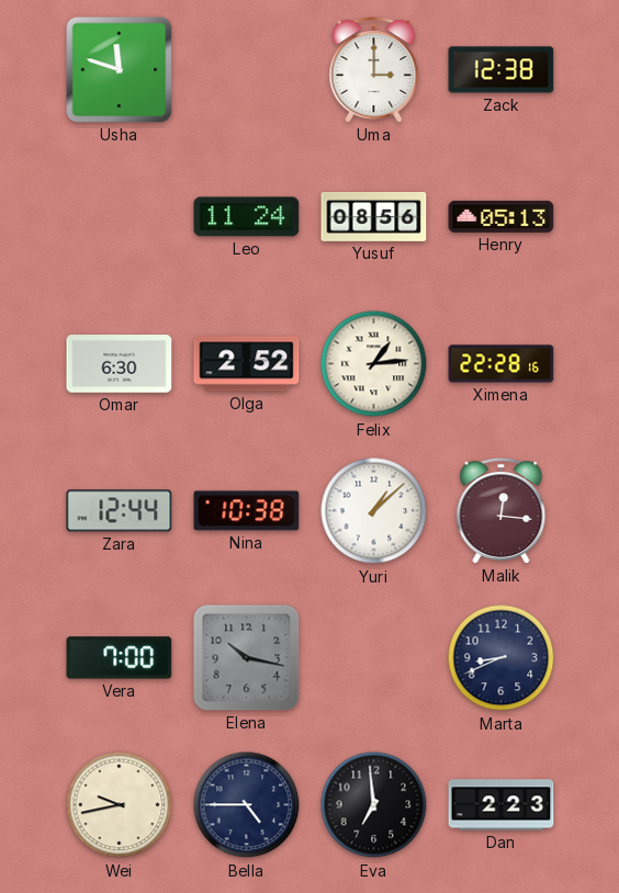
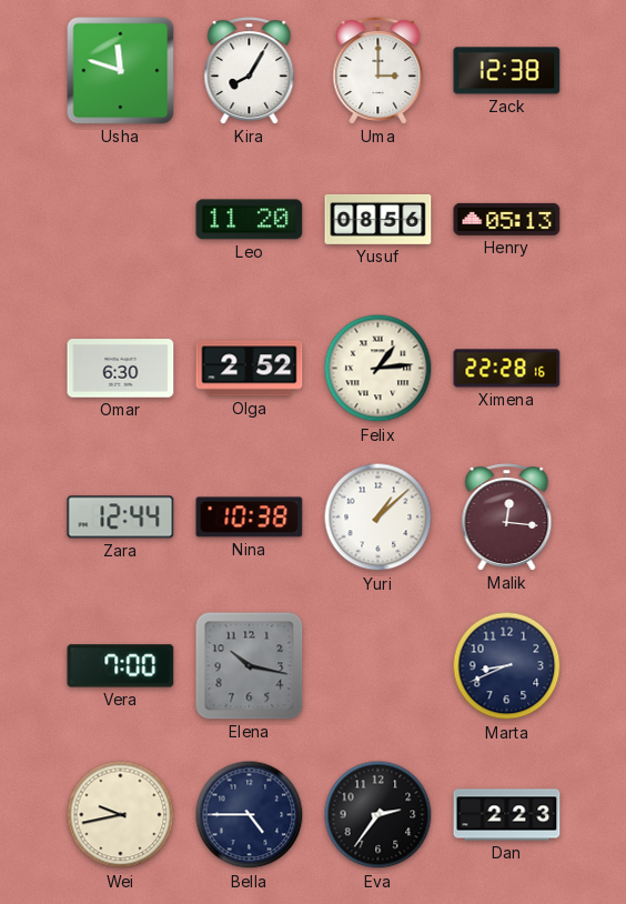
Kira: none -> 8:05 (250, 71)
Leo: 11:24 -> 11:20 (250, 220)
Eva: 6:59 -> 2:36 (378, 815)
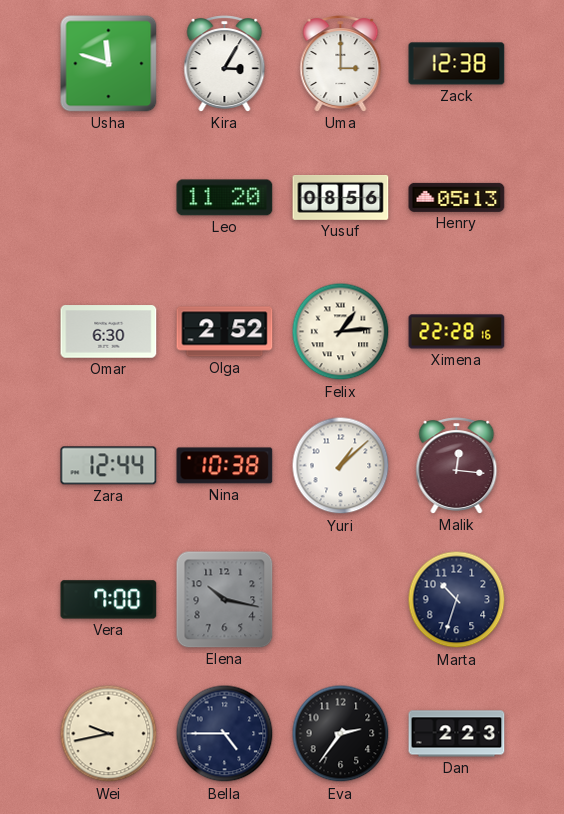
Kira: 8:05 -> 3:05 (225, 64)
Marta: 8:41 -> 10:33 (457, 600)
